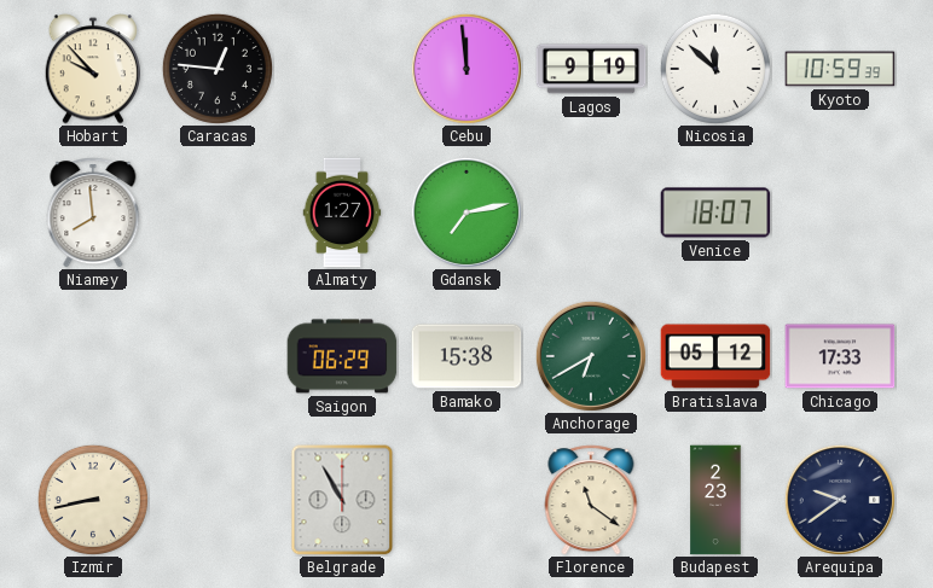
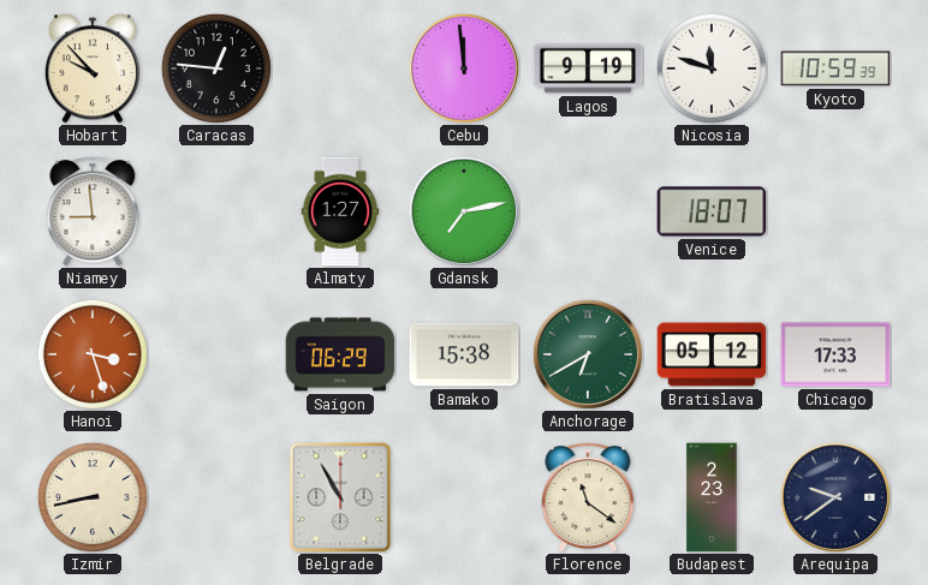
Nicosia: 11:52 -> 11:48 (712, 68)
Niamey: 7:59 -> 8:59 (93, 211)
Hanoi: none -> 3:27 (93, 354)
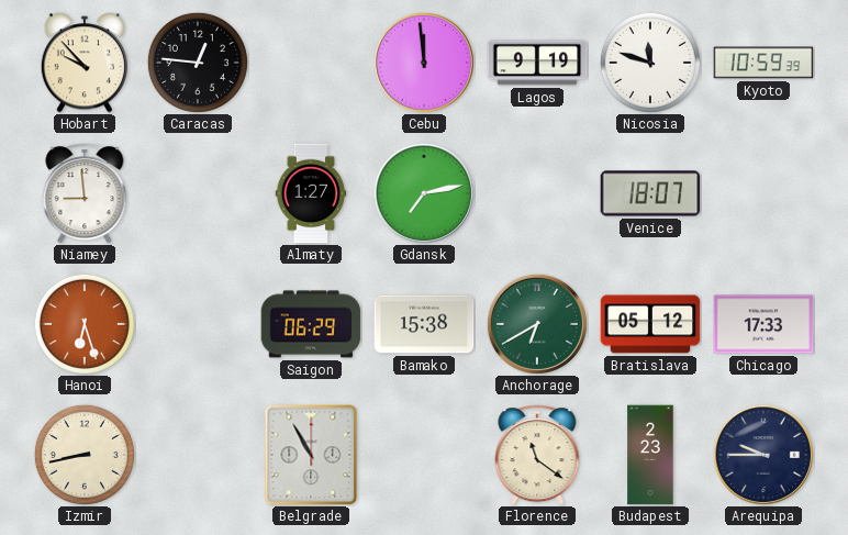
Hanoi: 3:27 -> 6:27 (85, 324)
Arequipa: 9:39 -> 9:45 (763, 455)
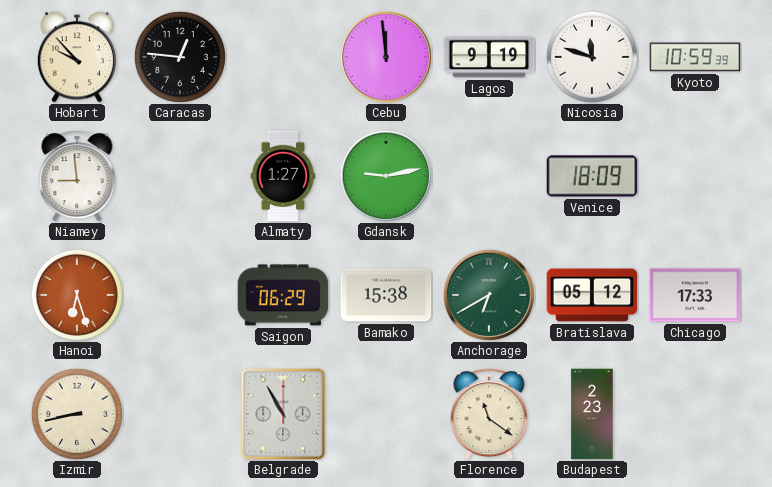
Gdansk: 7:13 -> 9:13 (386, 176)
Venice: 18:07 -> 18:09 (592, 176)
Arequipa: 9:45 -> none (763, 455)
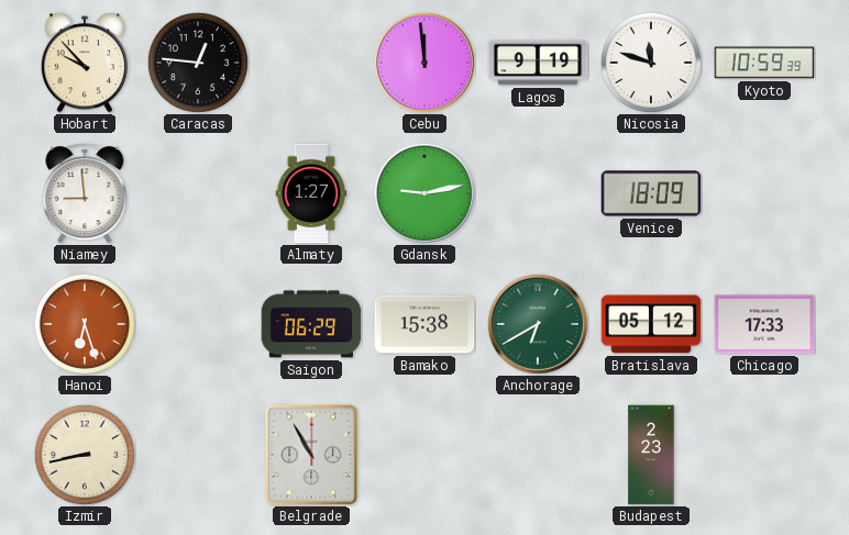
Florence: 11:21 -> none (489, 414)
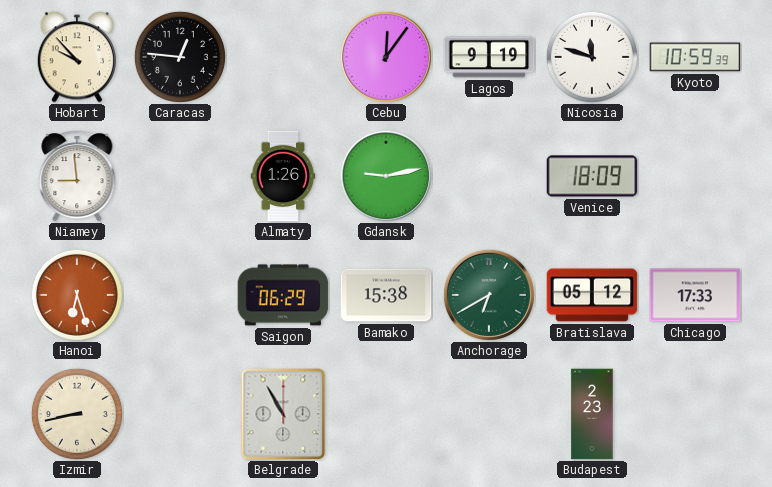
Cebu: 11:59 -> 12:06 (386, 57)
Almaty: 1:27 -> 1:26 (283, 176)
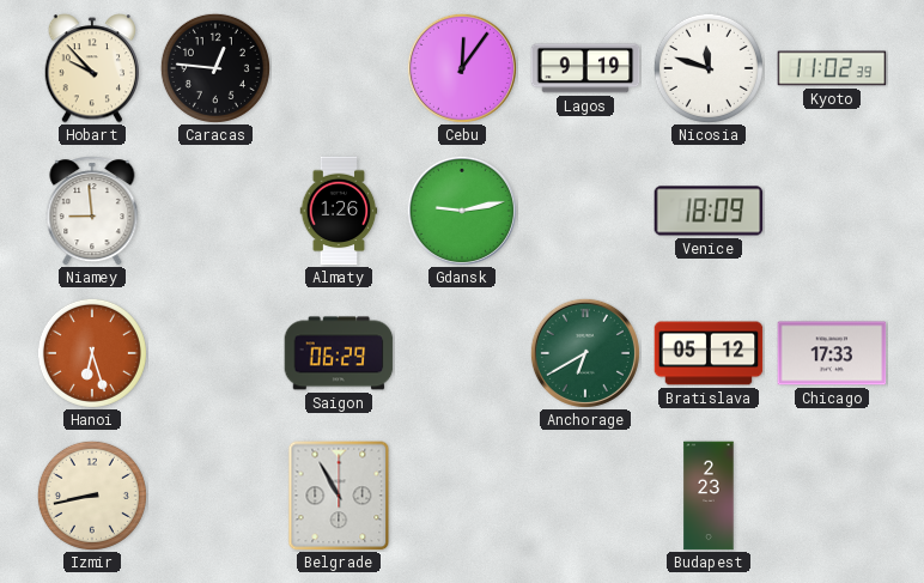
Kyoto: 10:59 -> 11:02 (832, 68)
Bamako: 15:38 -> none (386, 295)
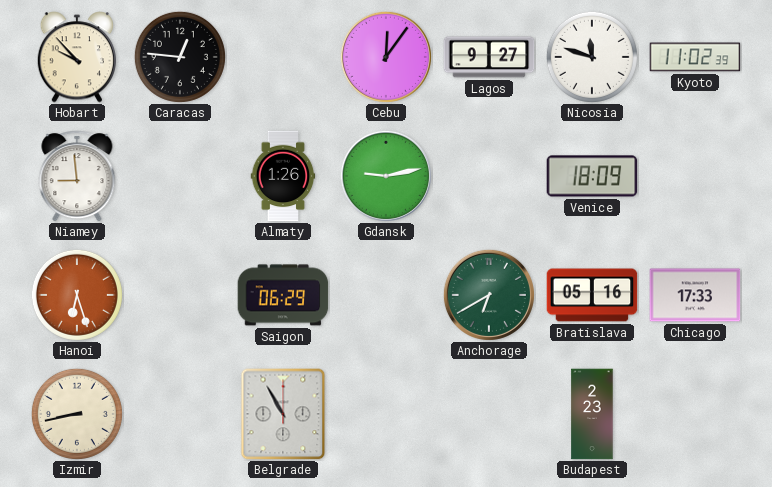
Lagos: 9:19 -> 9:27 (489, 57)
Bratislava: 05:12 -> 05:16 (592, 295)
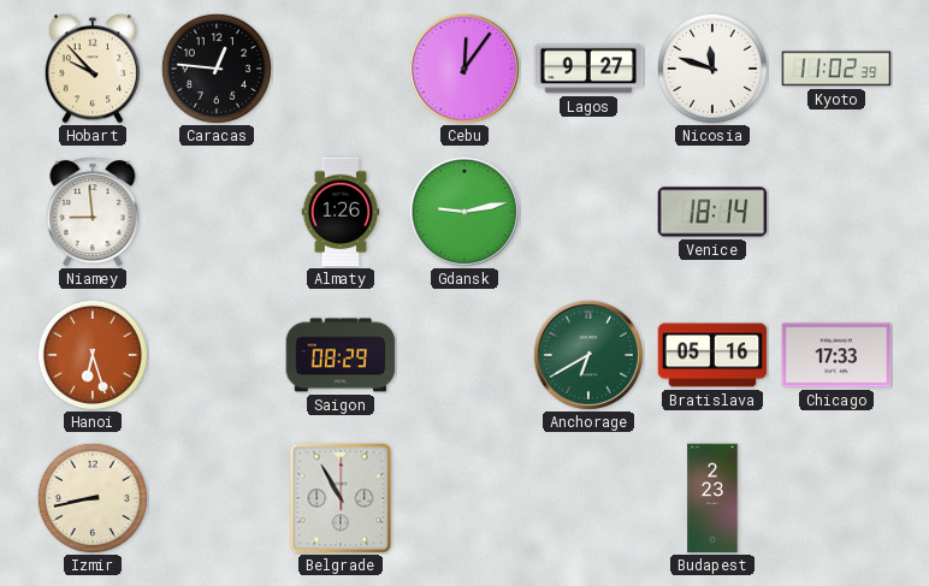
Venice: 18:09 -> 18:14 (712, 212)
Saigon: 06:29 -> 08:29 (341, 355)
